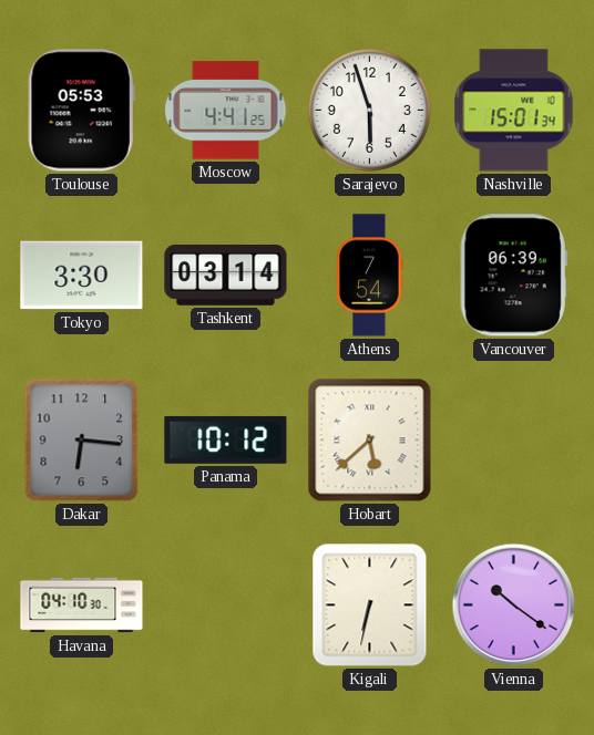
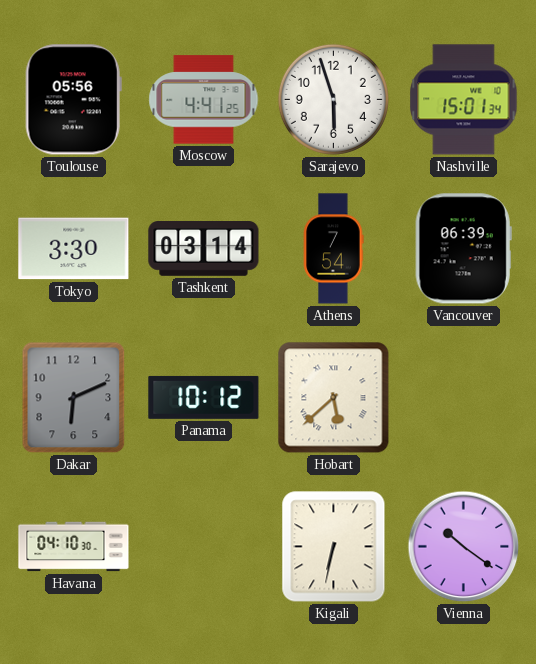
Toulouse: 05:53 -> 05:56 (73, 100)
Dakar: 6:16 -> 6:11 (74, 398)
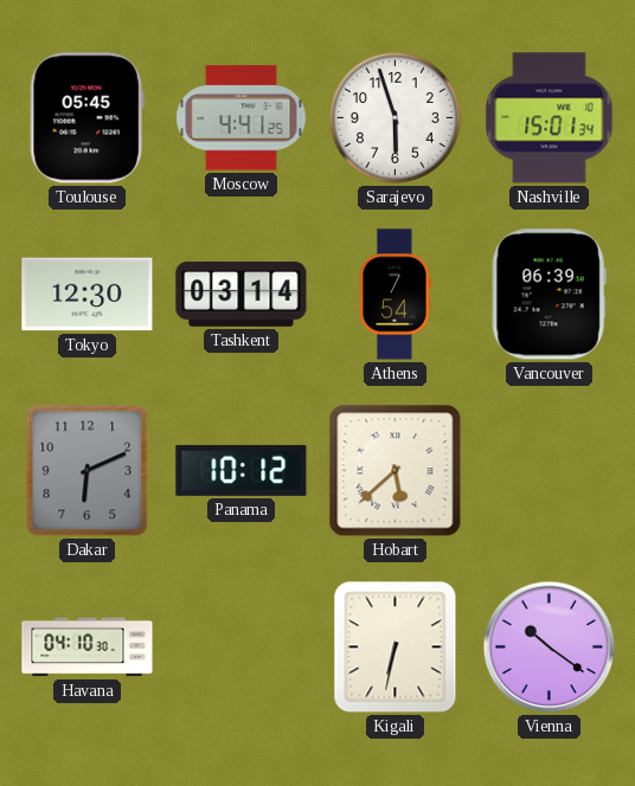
Toulouse: 05:56 -> 05:45 (86, 118)
Tokyo: 3:30 -> 12:30 (88, 295)
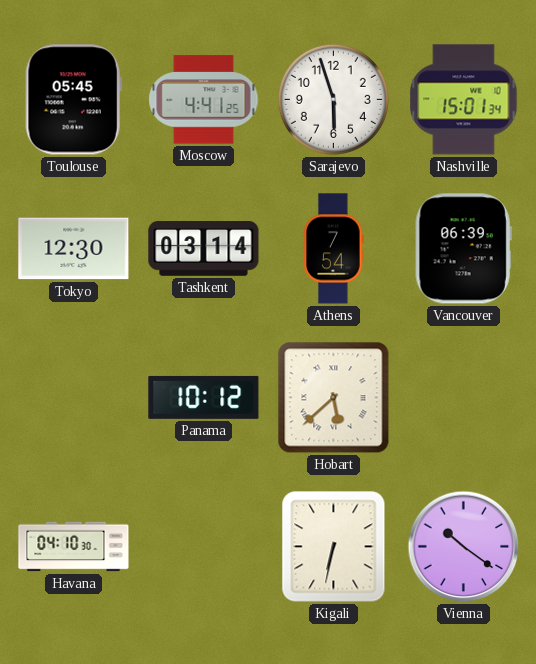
Dakar: 6:11 -> none (88, 471)
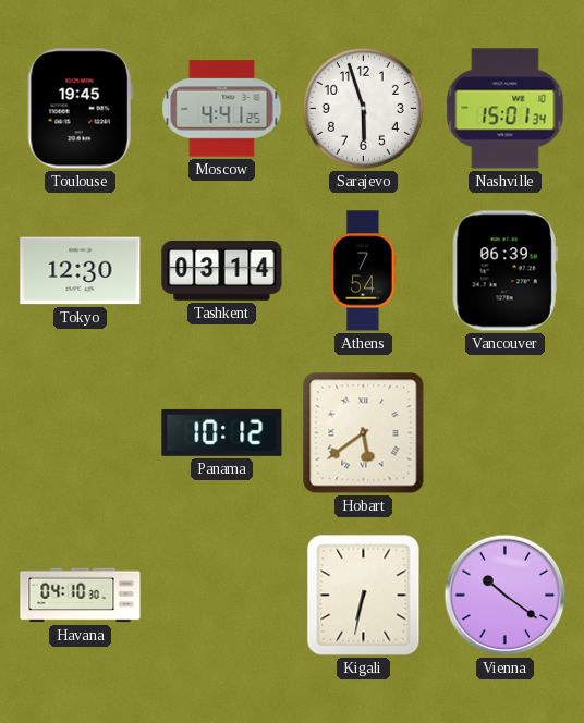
Toulouse: 05:45 -> 19:45 (80, 109)
Hobart: 5:38 -> 5:39 (364, 433)
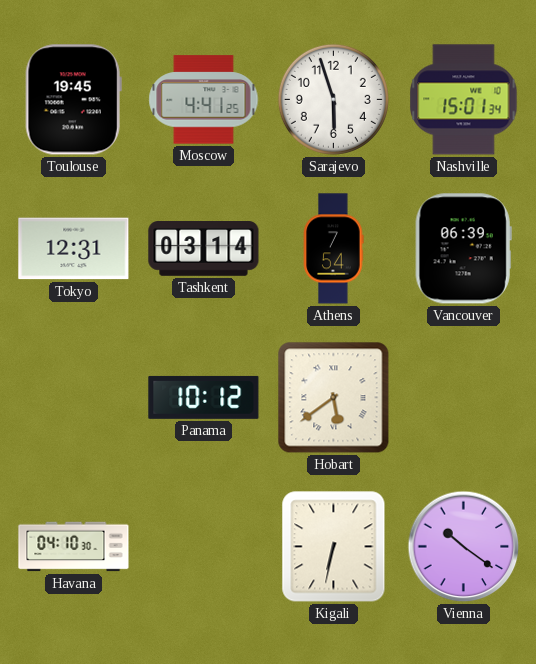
Tokyo: 12:30 -> 12:31 (74, 249)
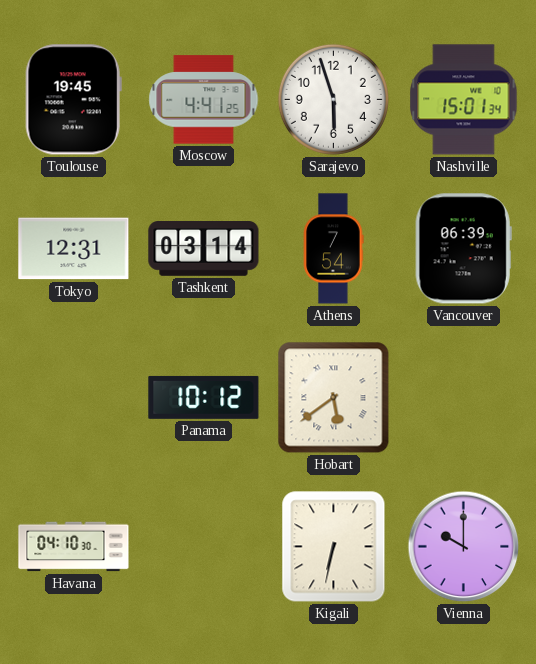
Vienna: 10:21 -> 10:00 (464, 547)
